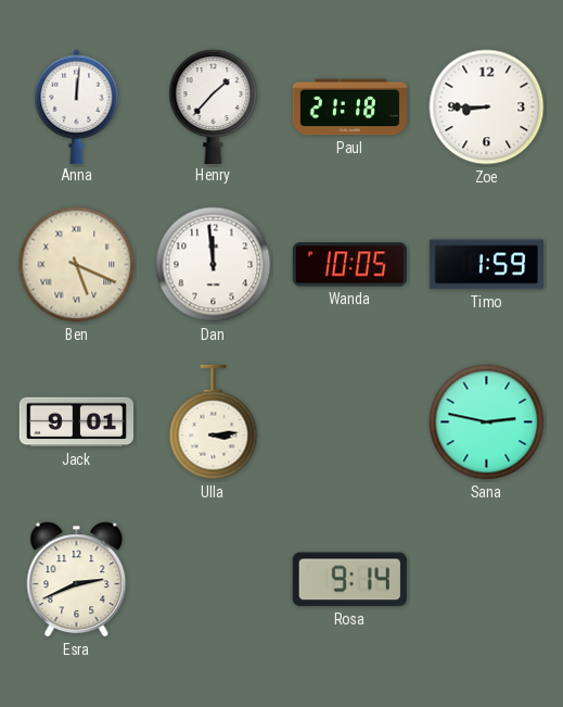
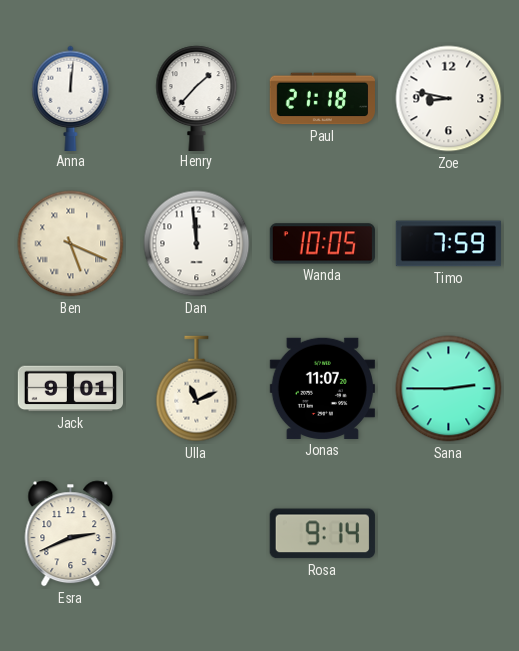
Zoe: 8:45 -> 8:47 (449, 99)
Timo: 1:59 -> 7:59 (448, 244)
Ulla: 3:14 -> 11:11 (197, 389)
Jonas: none -> 11:07 (322, 388)
Sana: 2:47 -> 2:45 (449, 389)
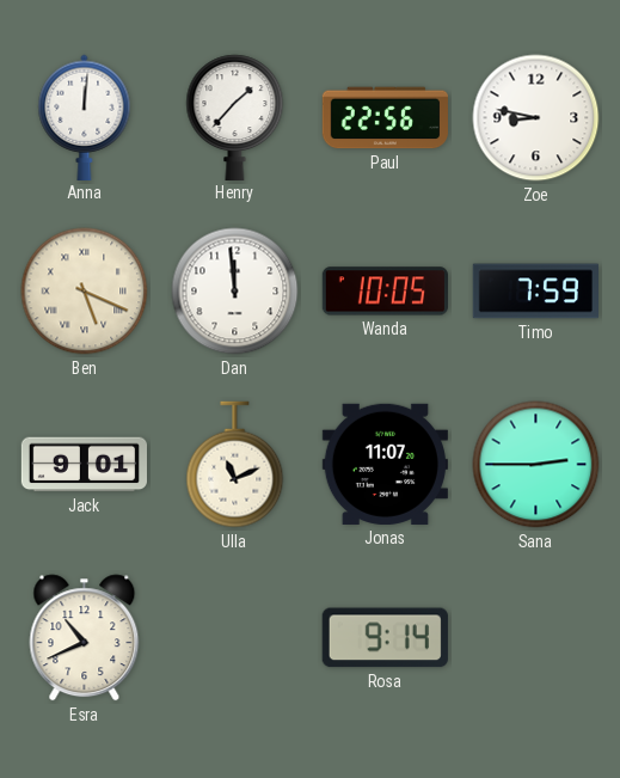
Paul: 21:18 -> 22:56 (385, 118)
Esra: 2:41 -> 10:41 (85, 638)
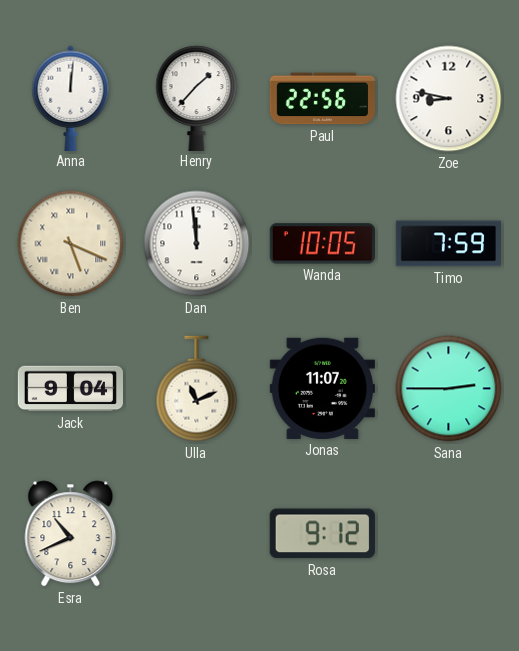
Jack: 9:01 -> 9:04 (70, 389)
Rosa: 9:14 -> 9:12 (322, 534)
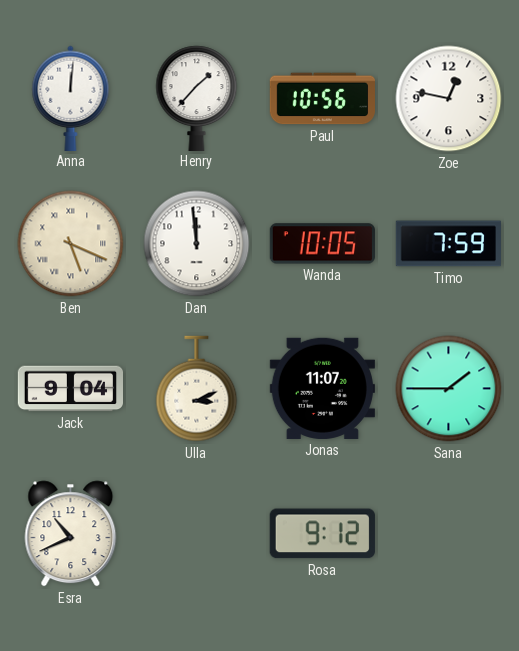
Paul: 22:56 -> 10:56 (322, 99)
Zoe: 8:47 -> 12:47 (449, 99)
Ulla: 11:11 -> 3:11 (197, 389)
Sana: 2:45 -> 1:45 (449, 389)
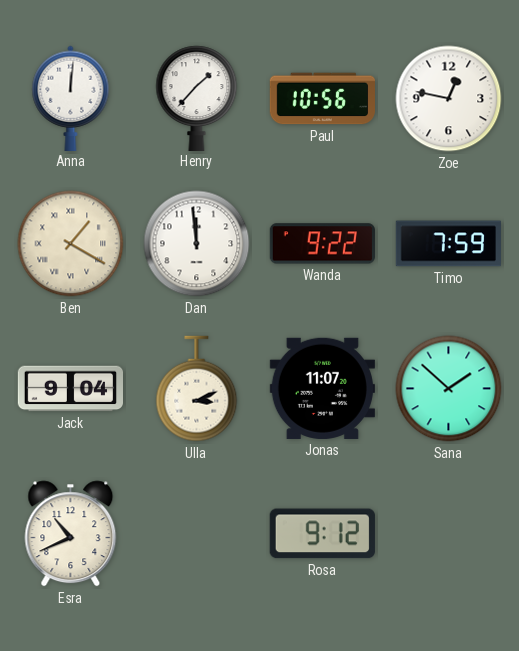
Ben: 5:19 -> 1:20 (71, 244)
Wanda: 10:05 -> 9:22 (322, 244)
Sana: 1:45 -> 1:52 (449, 389)
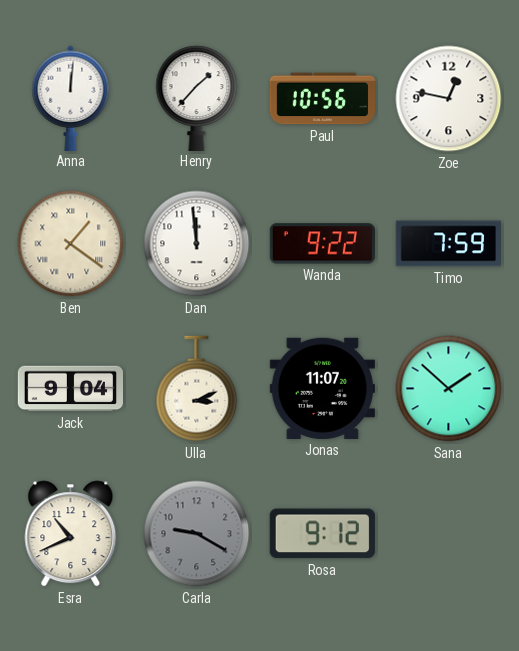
Ben: 1:20 -> 1:21 (71, 244)
Carla: none -> 9:20 (197, 534)
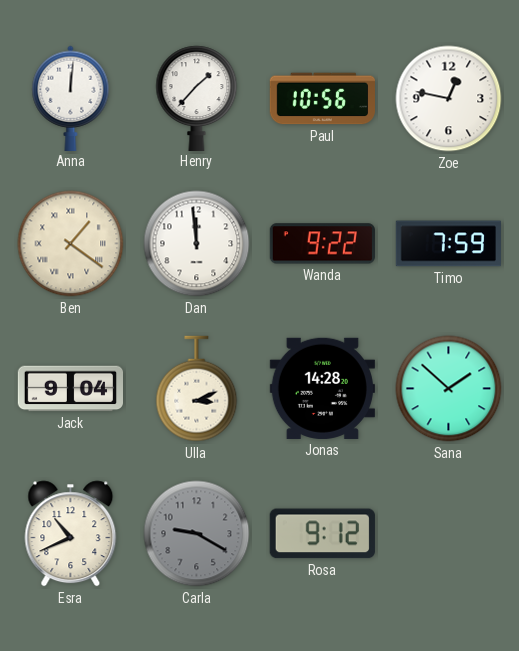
Jonas: 11:07 -> 14:28 (322, 388)
